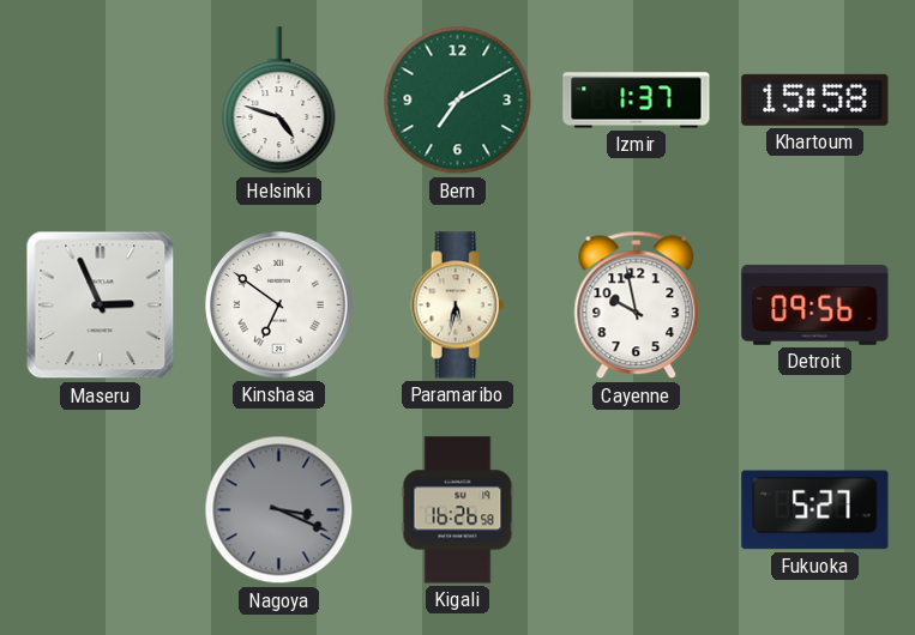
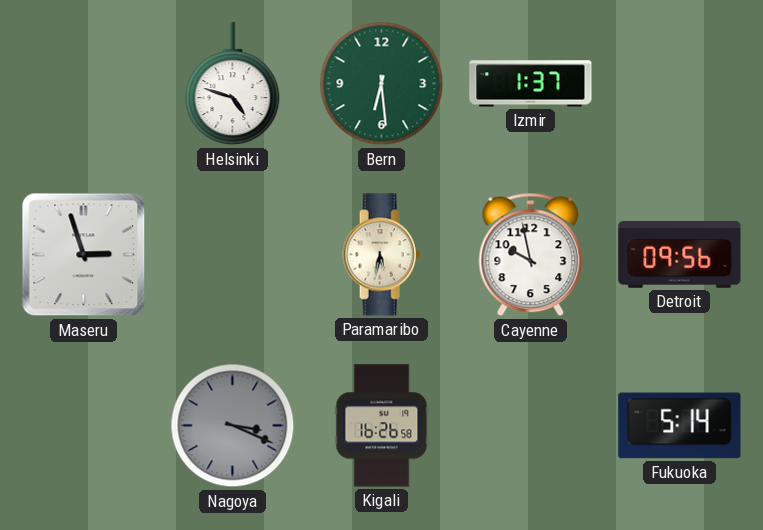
Bern: 7:10 -> 6:29 (382, 84)
Khartoum: 15:58 -> none (815, 99)
Maseru: 2:56 -> 2:57 (84, 255)
Kinshasa: 6:51 -> none (279, 306)
Fukuoka: 5:27 -> 5:14 (680, 426)
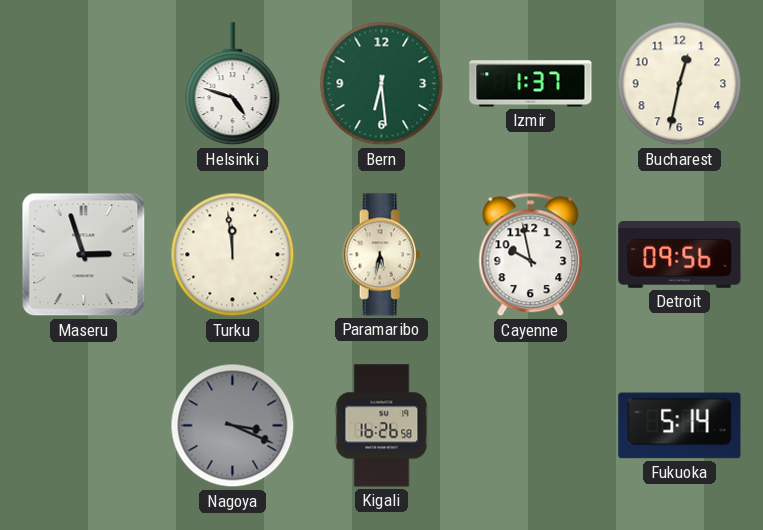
Bucharest: none -> 12:32 (680, 84)
Turku: none -> 11:59 (233, 255)
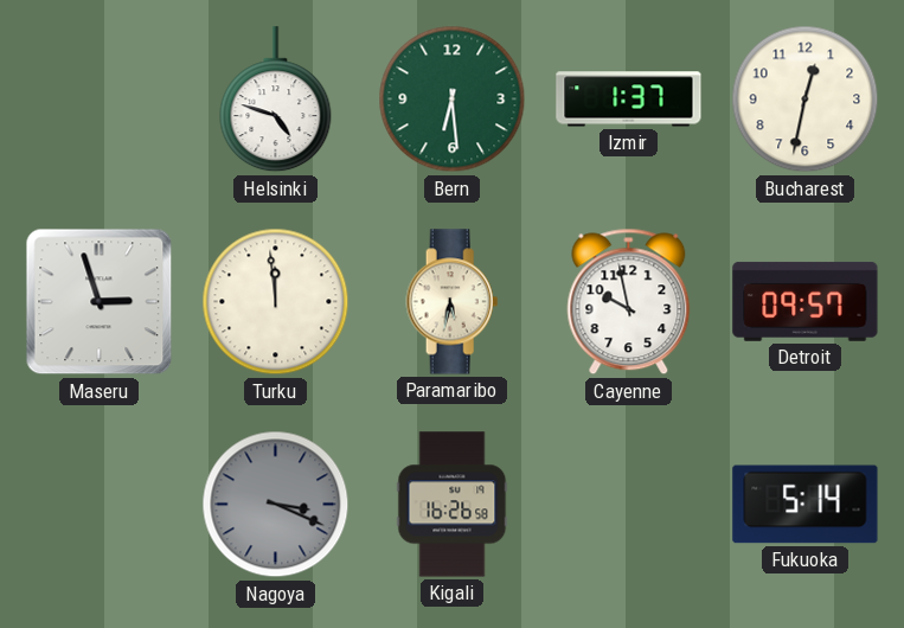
Detroit: 09:56 -> 09:57 (806, 301)
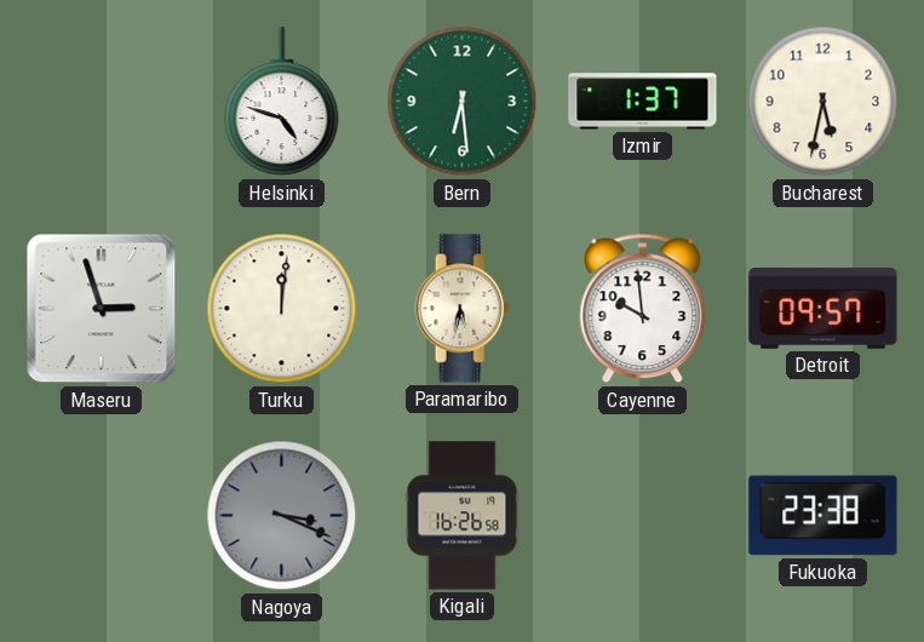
Bucharest: 12:32 -> 5:32 (823, 102)
Turku: 11:59 -> 12:01 (282, 309)
Cayenne: 9:58 -> 9:59 (643, 309)
Fukuoka: 5:14 -> 23:38 (823, 516)
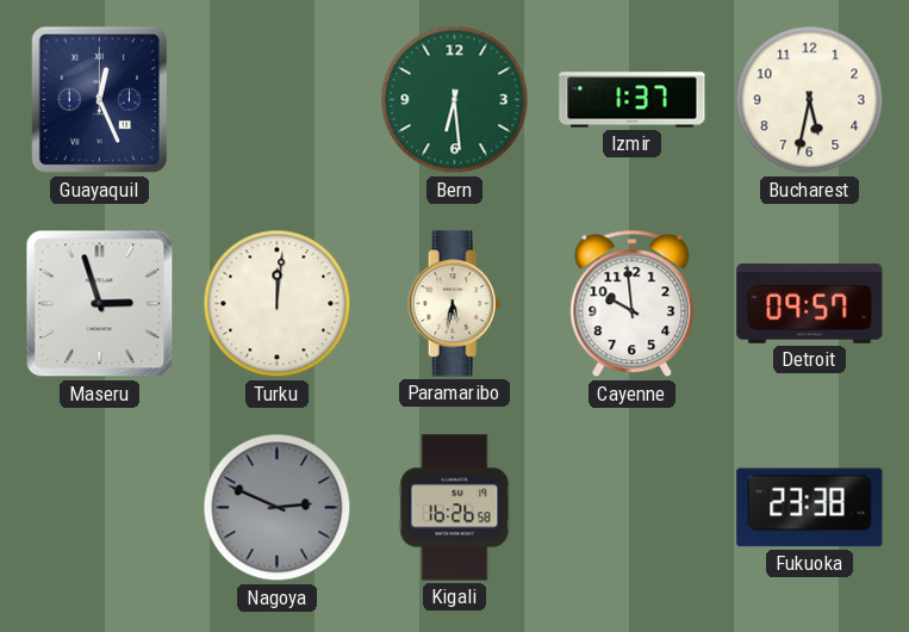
Guayaquil: none -> 12:26 (100, 100)
Helsinki: 4:48 -> none (282, 102)
Nagoya: 3:19 -> 2:49 (278, 508)
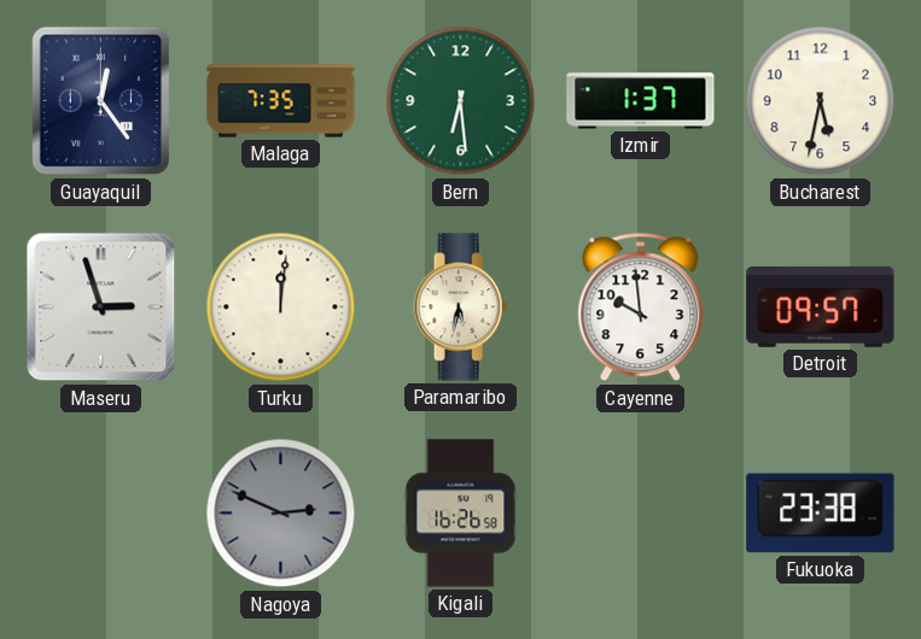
Guayaquil: 12:26 -> 12:24 (101, 101)
Malaga: none -> 7:35 (281, 101)
